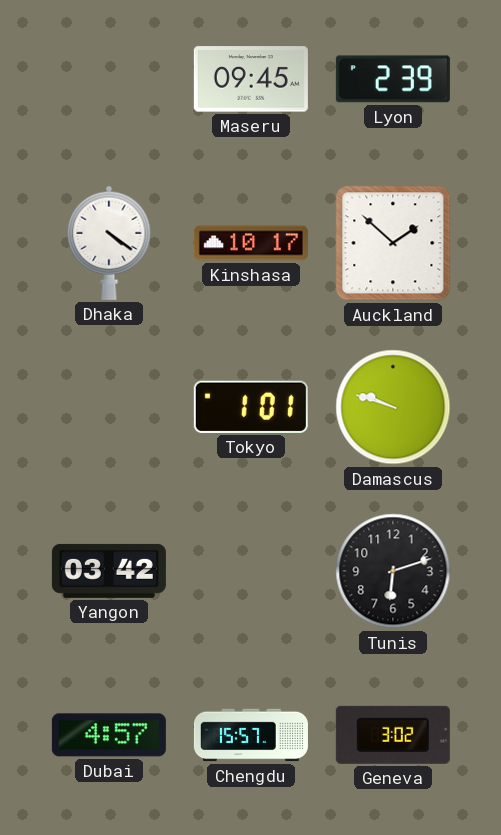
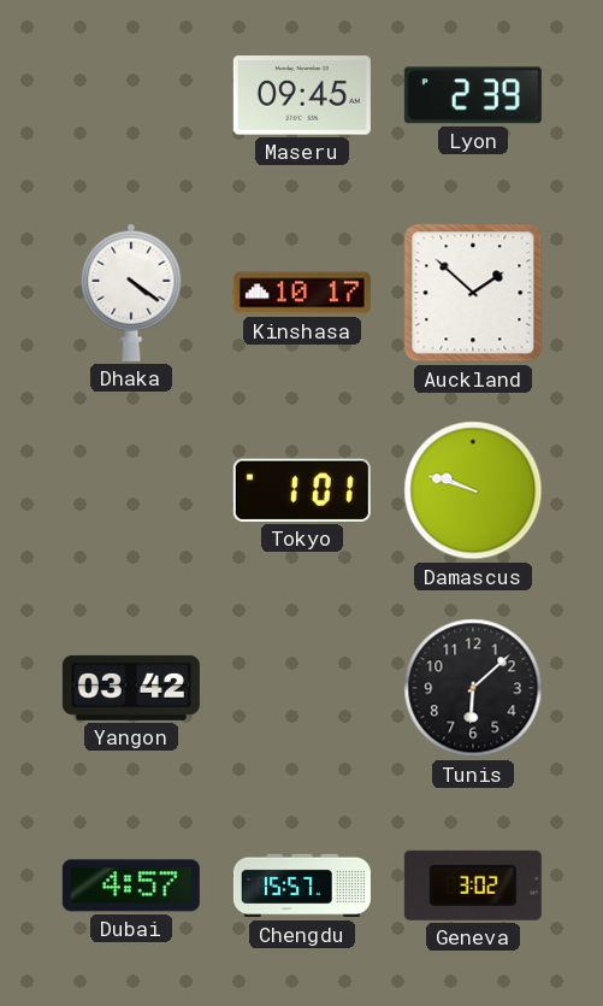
Tunis: 6:12 -> 6:08 (473, 688)
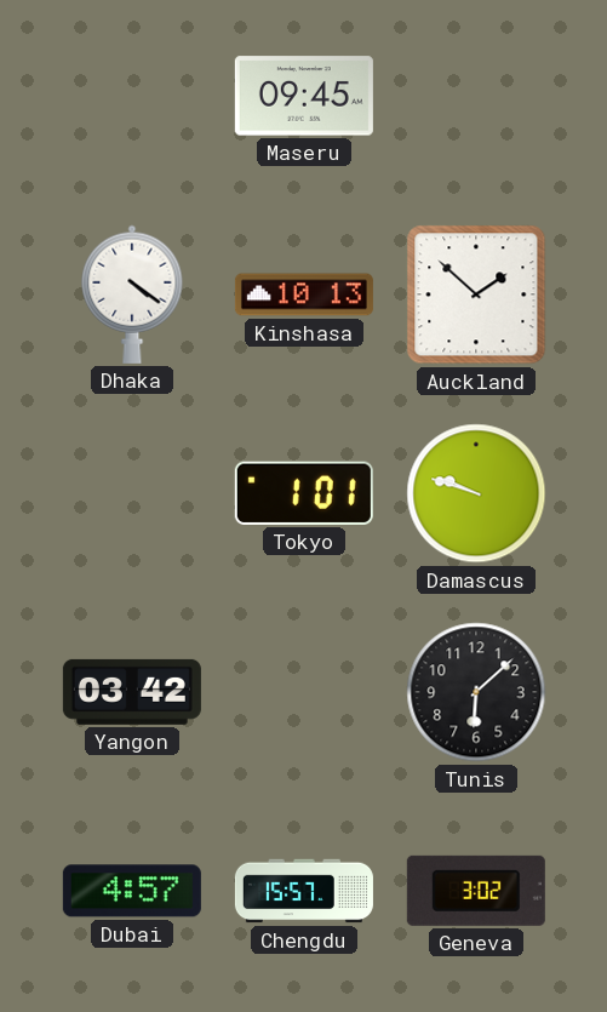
Lyon: 2:39 -> none (473, 95)
Kinshasa: 10:17 -> 10:13 (304, 295)
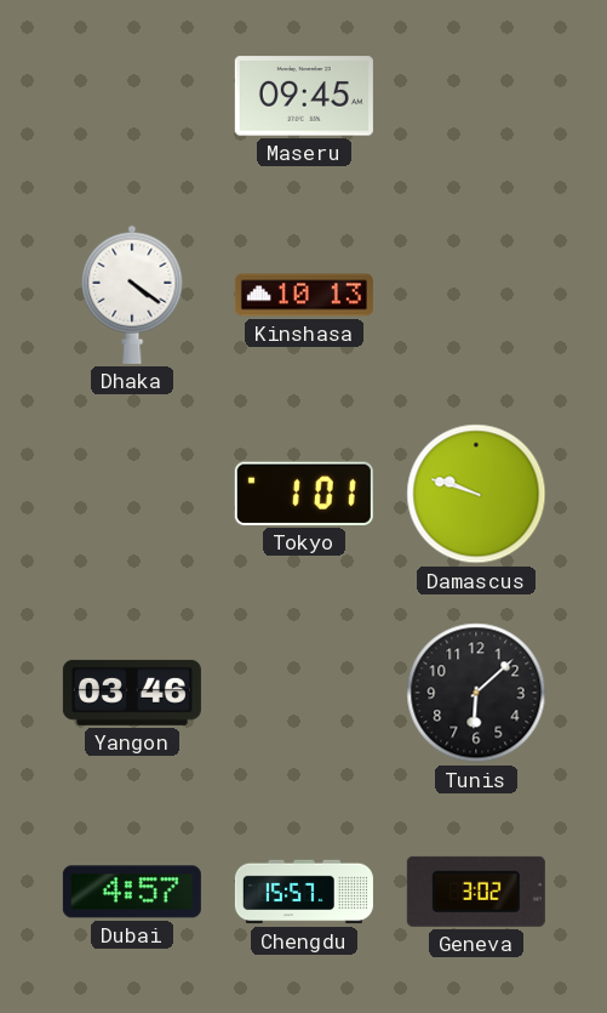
Auckland: 1:52 -> none (476, 295)
Yangon: 03:42 -> 03:46 (132, 693)
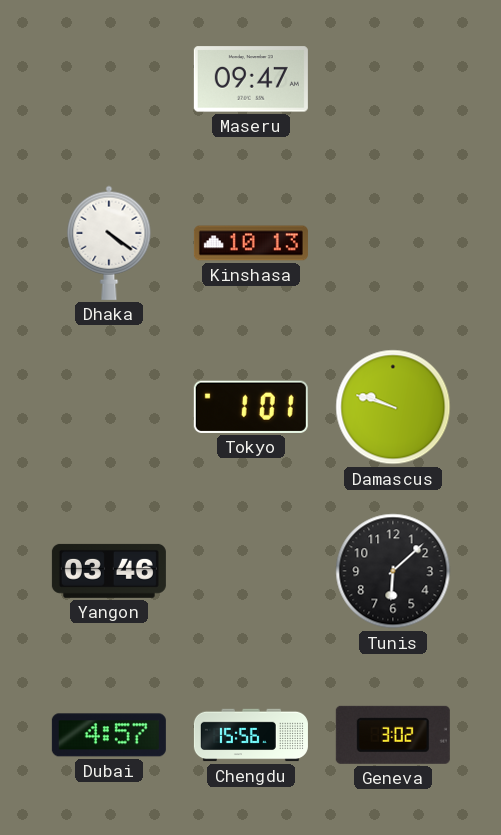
Maseru: 09:45 -> 09:47 (251, 79)
Chengdu: 15:57 -> 15:56 (251, 735)
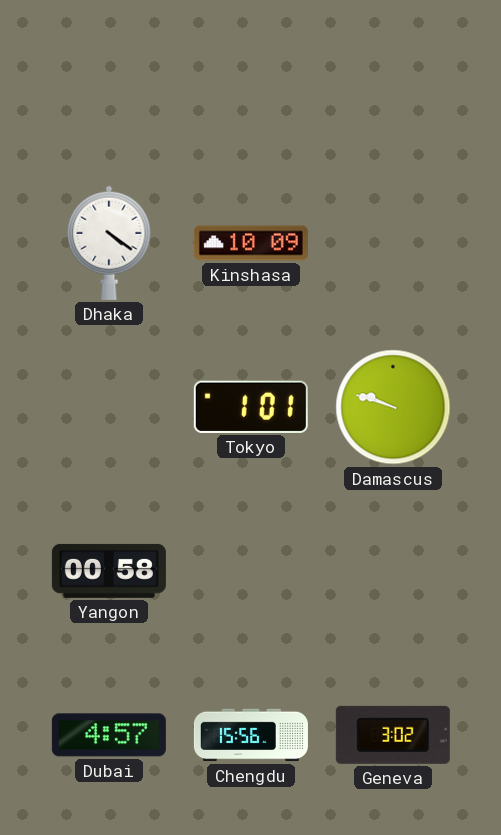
Maseru: 09:47 -> none (251, 79)
Kinshasa: 10:13 -> 10:09 (251, 243)
Yangon: 03:46 -> 00:58 (109, 571)
Tunis: 6:08 -> none (393, 571)
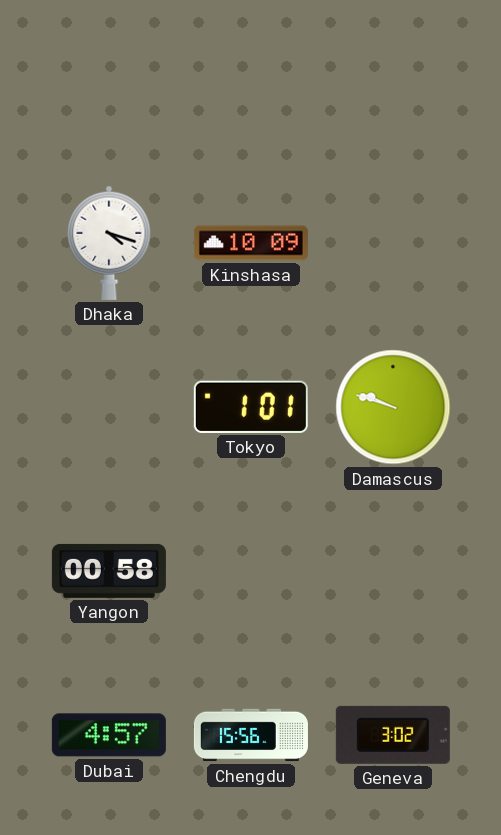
Dhaka: 4:21 -> 4:18 (109, 243)
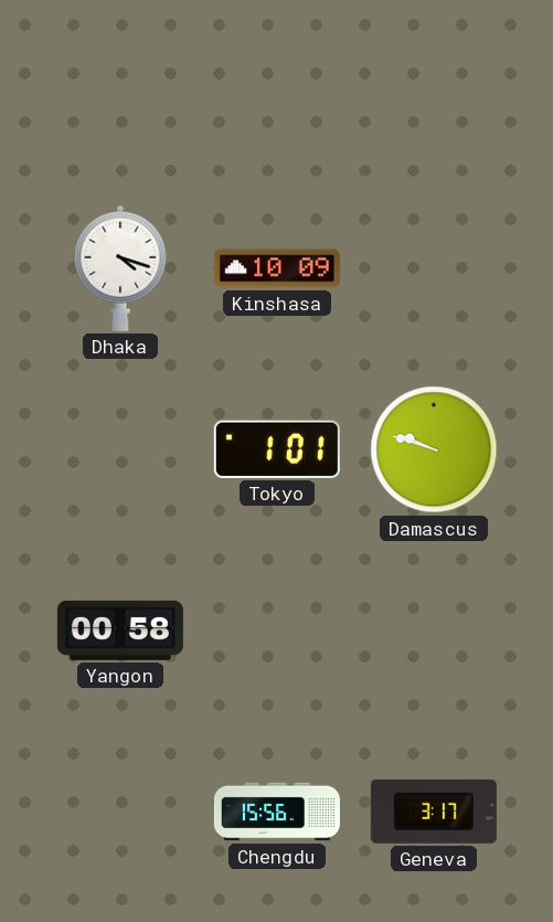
Dubai: 4:57 -> none (109, 735)
Geneva: 3:02 -> 3:17 (434, 812)
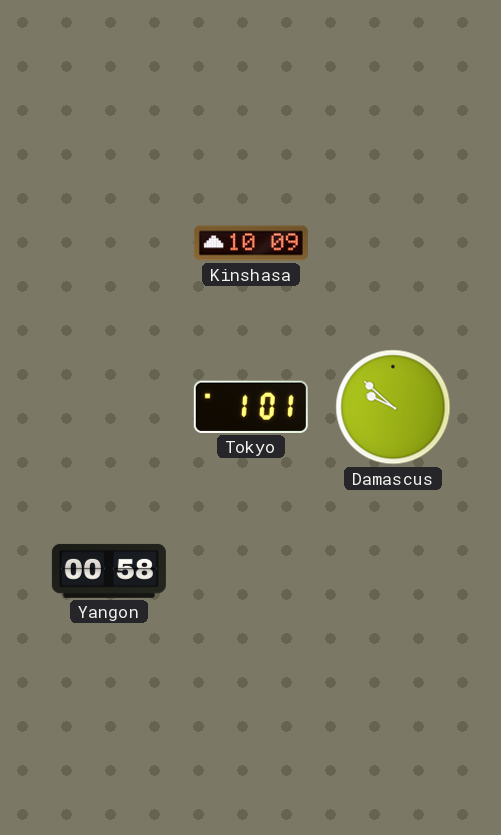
Dhaka: 4:18 -> none (120, 268)
Damascus: 9:48 -> 9:52 (393, 407)
Chengdu: 15:56 -> none (277, 812)
Geneva: 3:17 -> none (434, 812)
